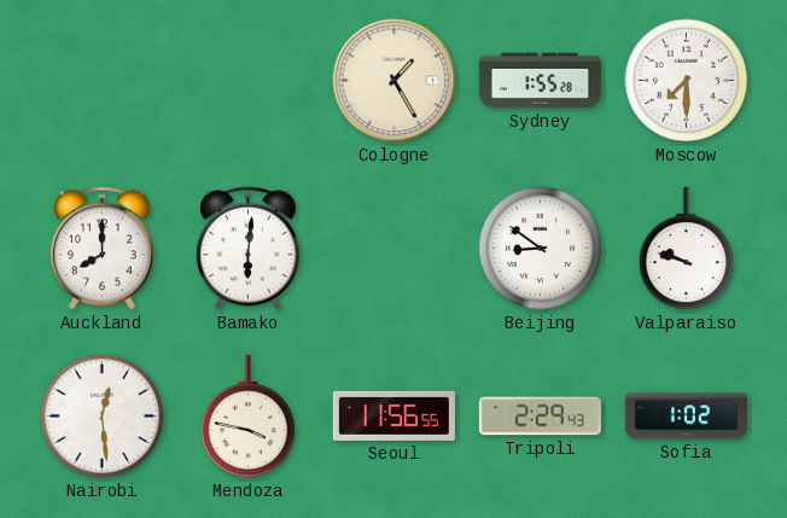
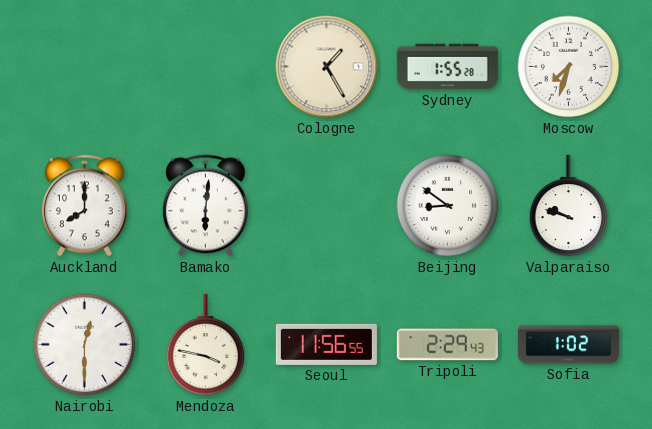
Moscow: 7:30 -> 7:33 (569, 67)
Nairobi: 12:29 -> 12:30 (85, 345)
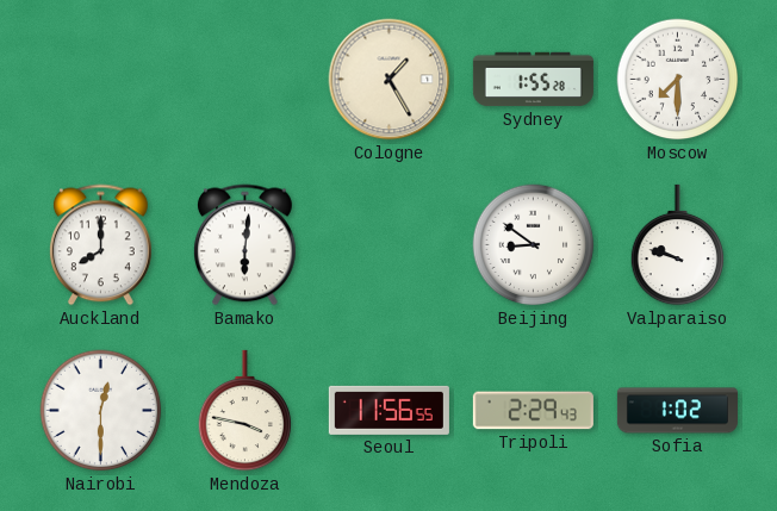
Moscow: 7:33 -> 7:30 (678, 80)
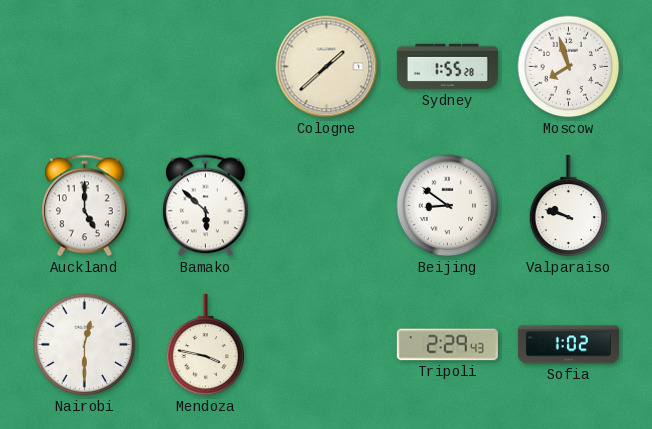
Cologne: 1:25 -> 1:38 (327, 67)
Moscow: 7:30 -> 7:57 (569, 67)
Auckland: 8:00 -> 5:00 (84, 206)
Bamako: 6:01 -> 5:52 (205, 206)
Seoul: 11:56 -> none (388, 410)
